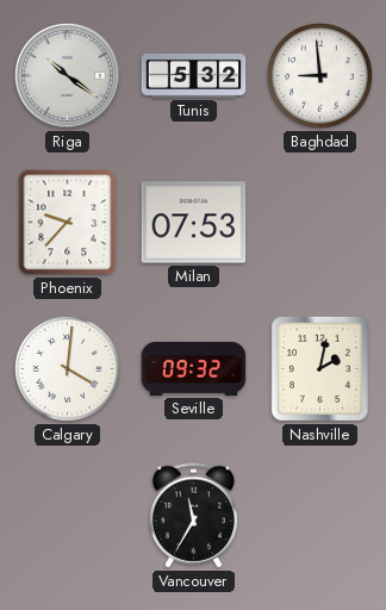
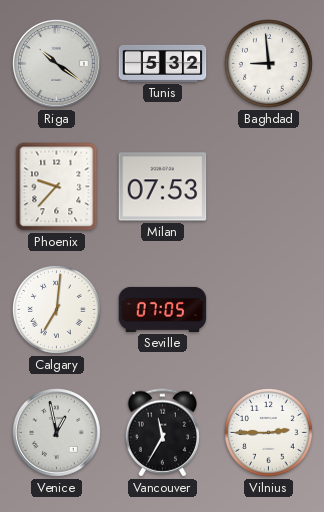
Calgary: 4:01 -> 7:01 (57, 310)
Seville: 09:32 -> 07:05 (163, 309)
Nashville: 2:02 -> none (319, 368)
Venice: none -> 12:58 (57, 433)
Vilnius: none -> 2:45 (269, 433)
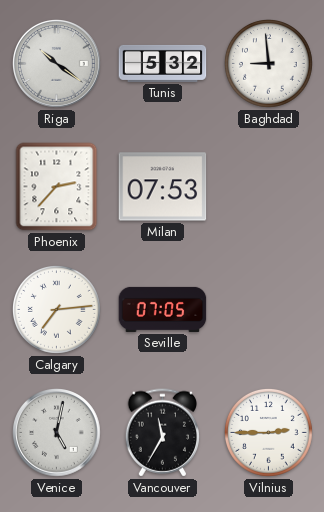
Phoenix: 9:37 -> 2:37 (57, 187)
Calgary: 7:01 -> 7:14 (57, 310)
Venice: 12:58 -> 5:02 (57, 433)
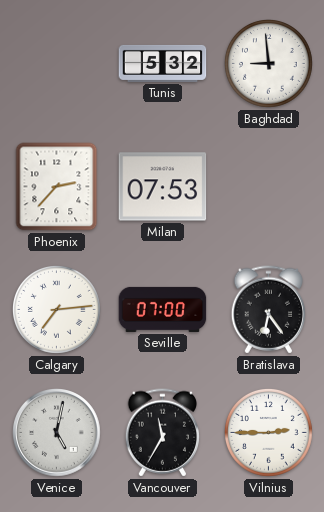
Riga: 10:21 -> none (57, 64)
Seville: 07:05 -> 07:00 (163, 309)
Bratislava: none -> 6:24 (268, 310)
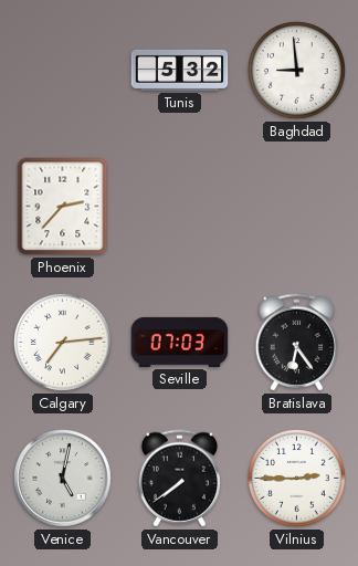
Milan: 07:53 -> none (163, 187)
Seville: 07:00 -> 07:03 (180, 342)
Vancouver: 11:35 -> 7:39 (179, 479)
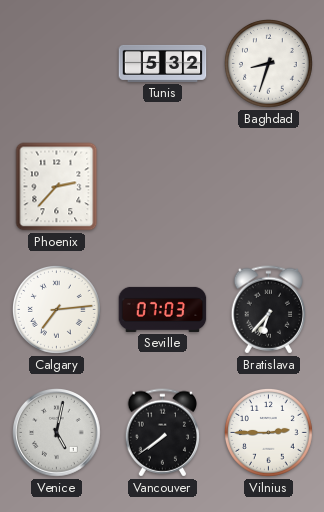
Baghdad: 8:59 -> 8:33 (269, 64)
Bratislava: 6:24 -> 6:37 (268, 310)
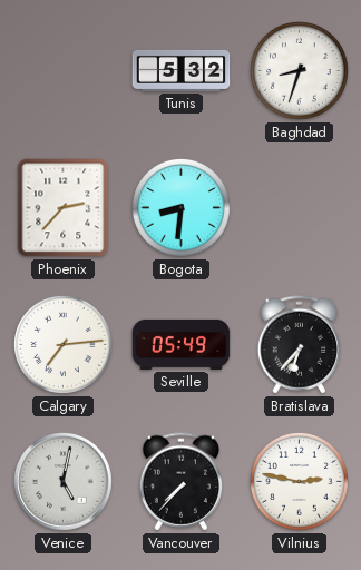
Bogota: none -> 8:31 (182, 208)
Seville: 07:03 -> 05:49 (182, 344)
Vancouver: 7:39 -> 7:37 (180, 482)
Vilnius: 2:45 -> 2:47 (300, 482)
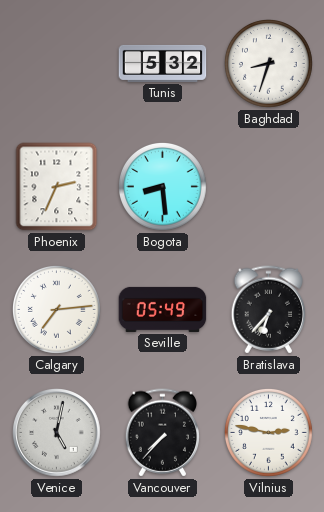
Phoenix: 2:37 -> 2:34 (57, 187)
Bogota: 8:31 -> 8:29 (163, 187)
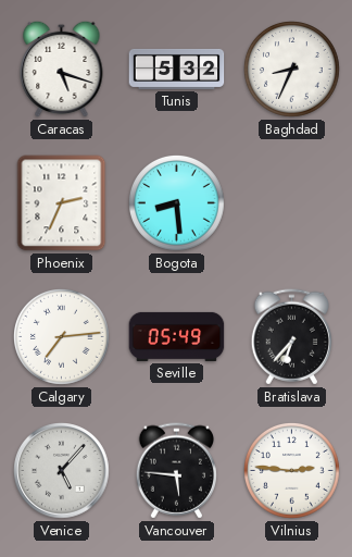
Caracas: none -> 5:18 (62, 69)
Baghdad: 8:33 -> 8:34 (292, 70)
Venice: 5:02 -> 5:07 (62, 471)
Vancouver: 7:37 -> 5:46 (176, 471)
Vilnius: 2:47 -> 2:46 (292, 471)
